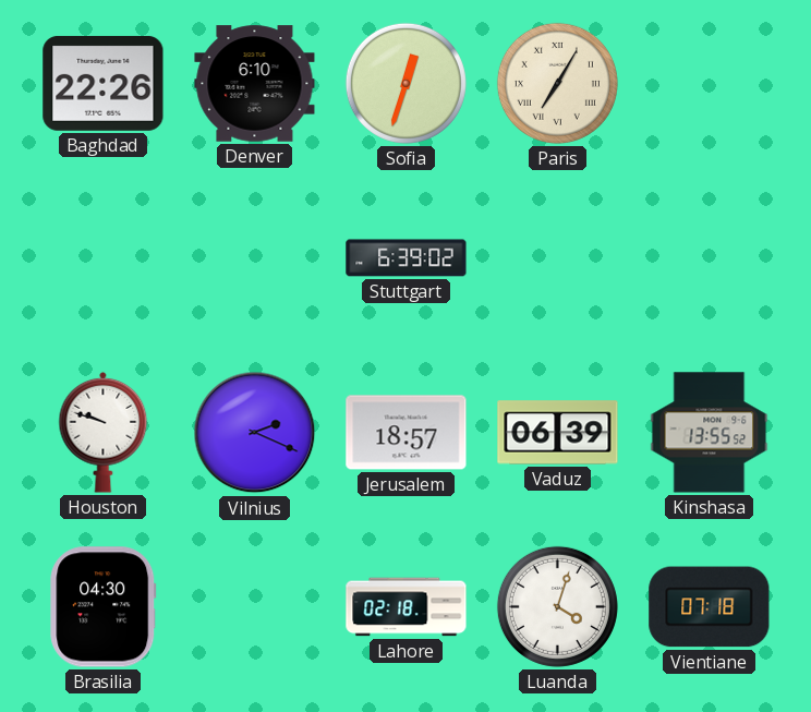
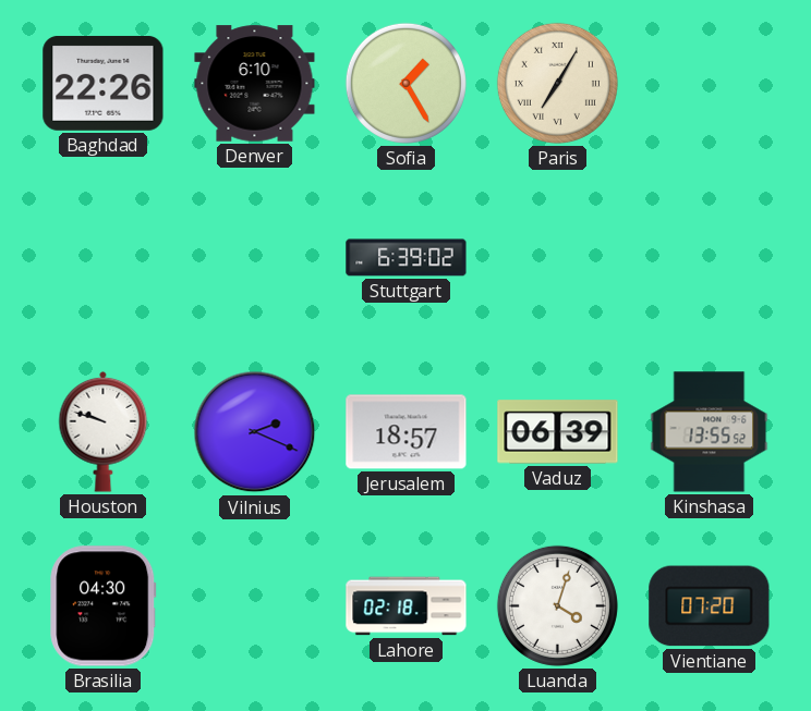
Sofia: 12:33 -> 1:25 (405, 83)
Vientiane: 07:18 -> 07:20 (710, 606)
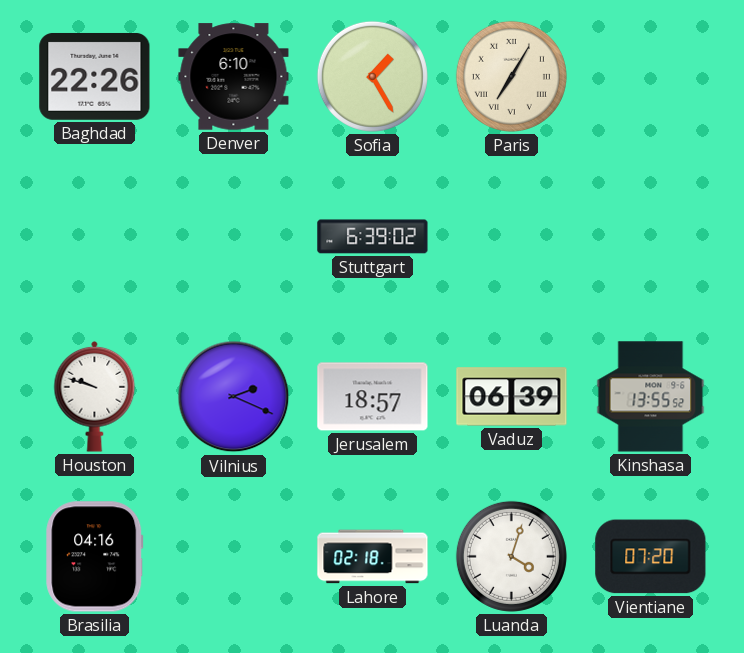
Brasilia: 04:30 -> 04:16 (95, 557)
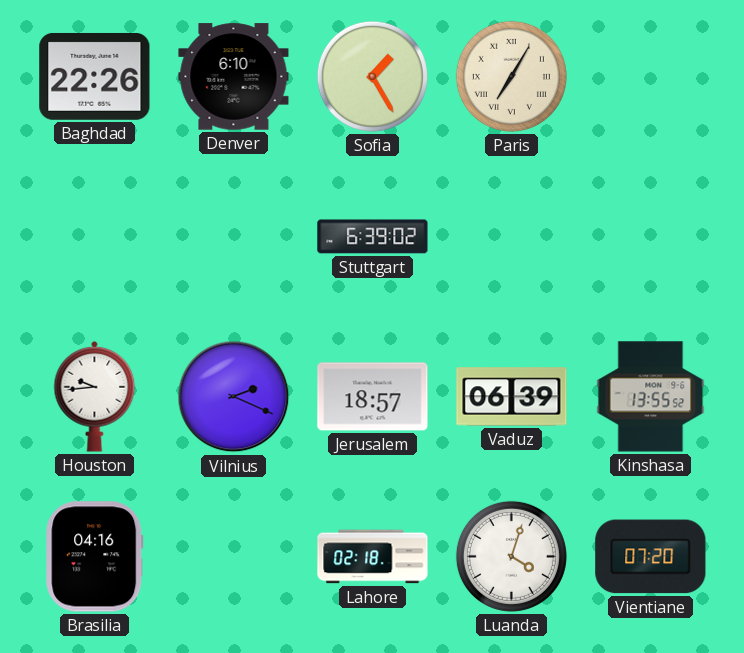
Houston: 9:48 -> 9:44 (95, 396)
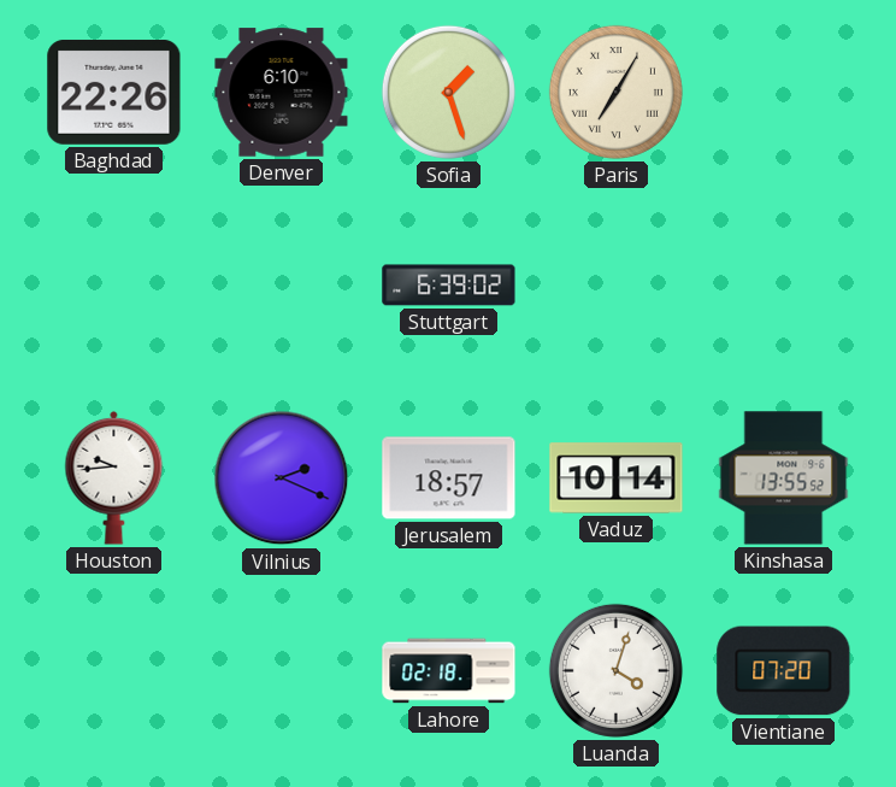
Sofia: 1:25 -> 1:27 (448, 92)
Vaduz: 06:39 -> 10:14 (617, 478)
Brasilia: 04:16 -> none (95, 557)
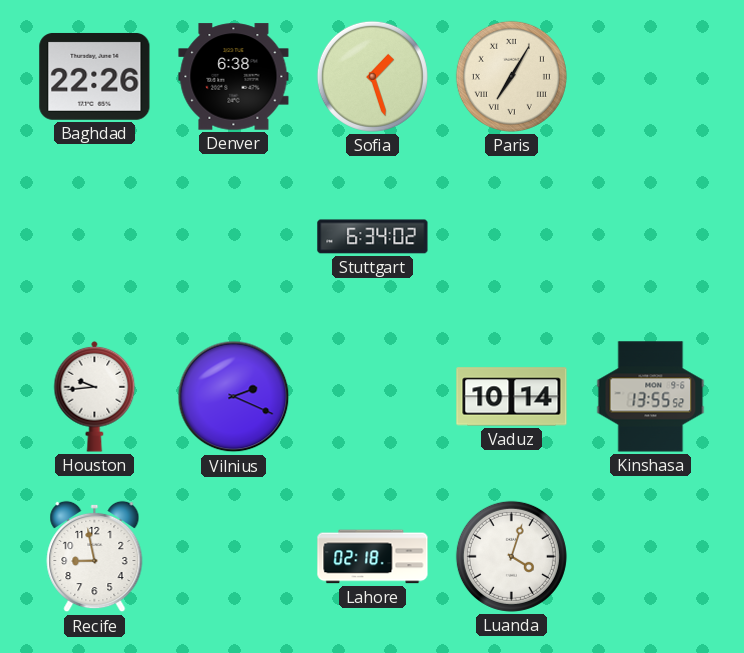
Denver: 6:10 -> 6:38 (234, 77)
Stuttgart: 6:39 -> 6:34 (373, 237)
Jerusalem: 18:57 -> none (449, 478)
Recife: none -> 8:58 (95, 557)
Vientiane: 07:20 -> none (784, 671)
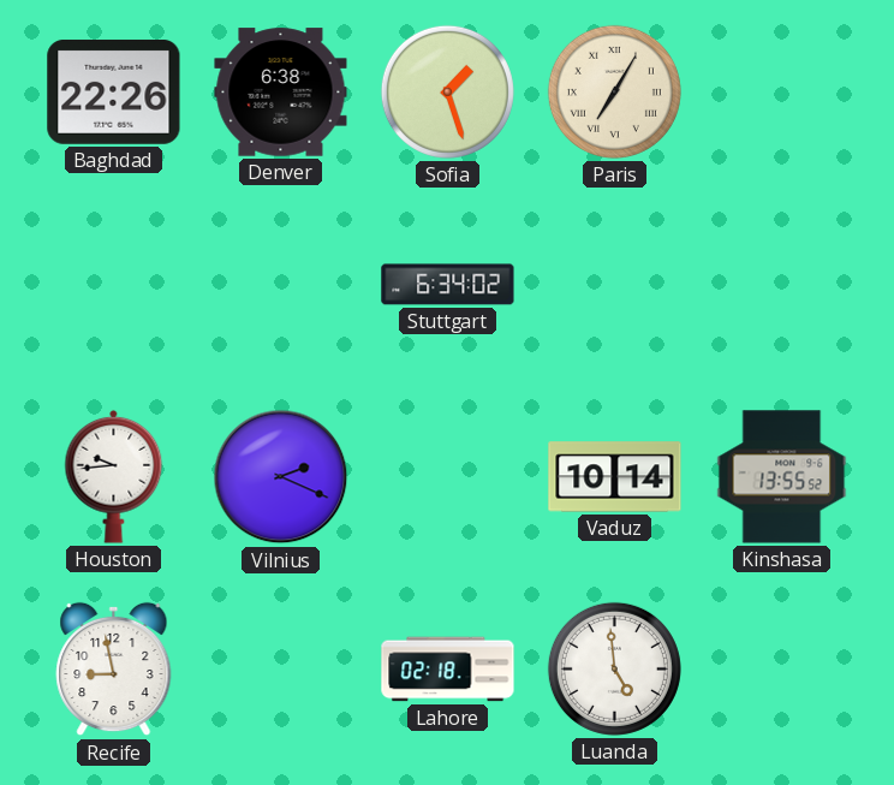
Luanda: 4:03 -> 4:59 (614, 668)
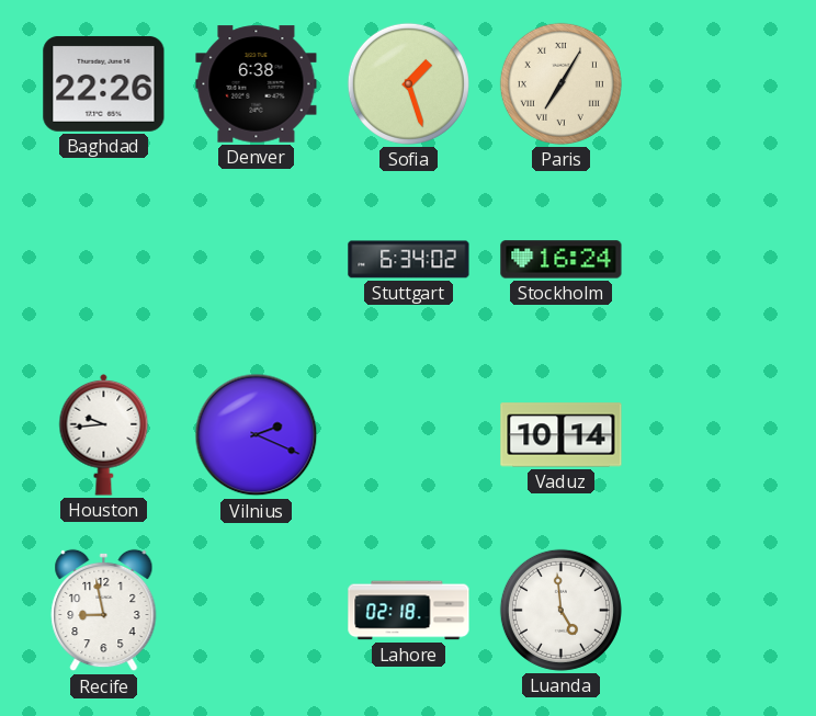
Stockholm: none -> 16:24 (562, 260)
Kinshasa: 13:55 -> none (782, 477)
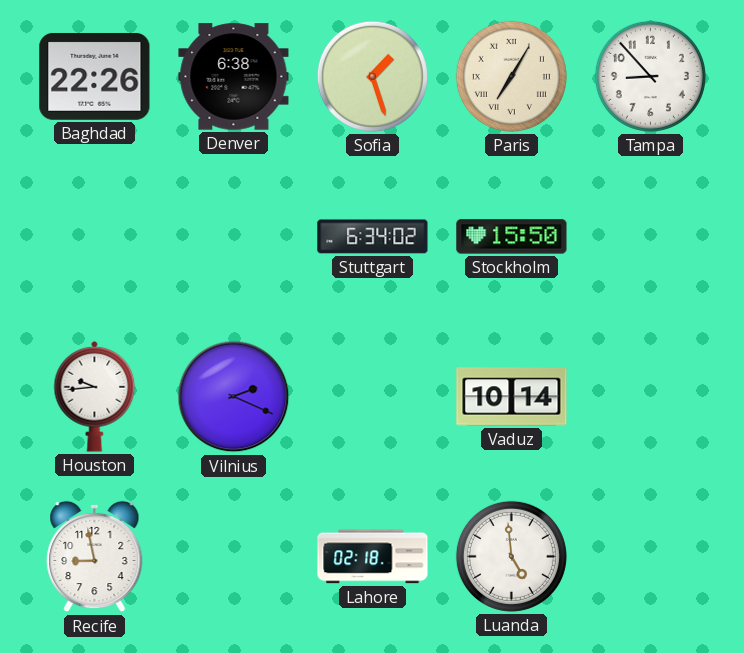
Tampa: none -> 8:53 (650, 76)
Stockholm: 16:24 -> 15:50 (512, 237)
